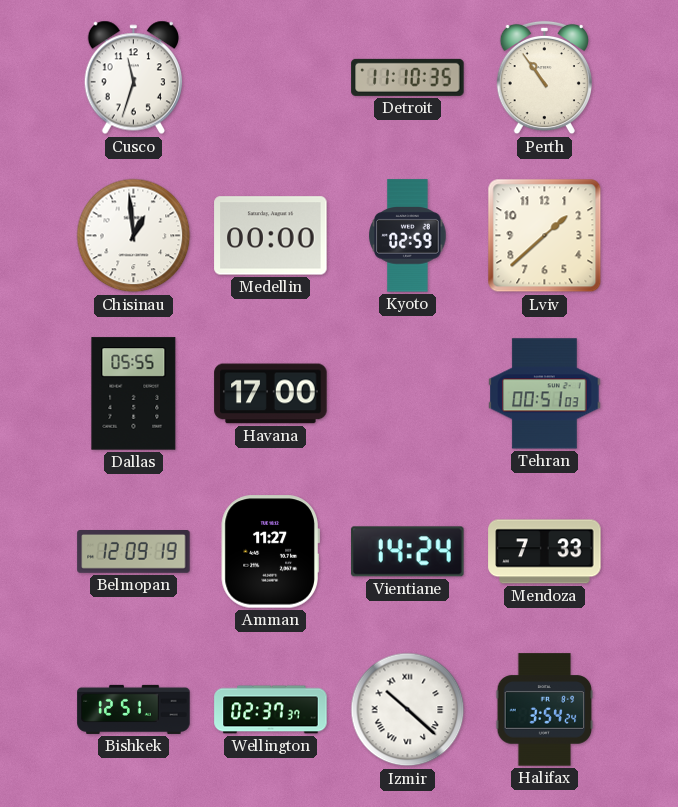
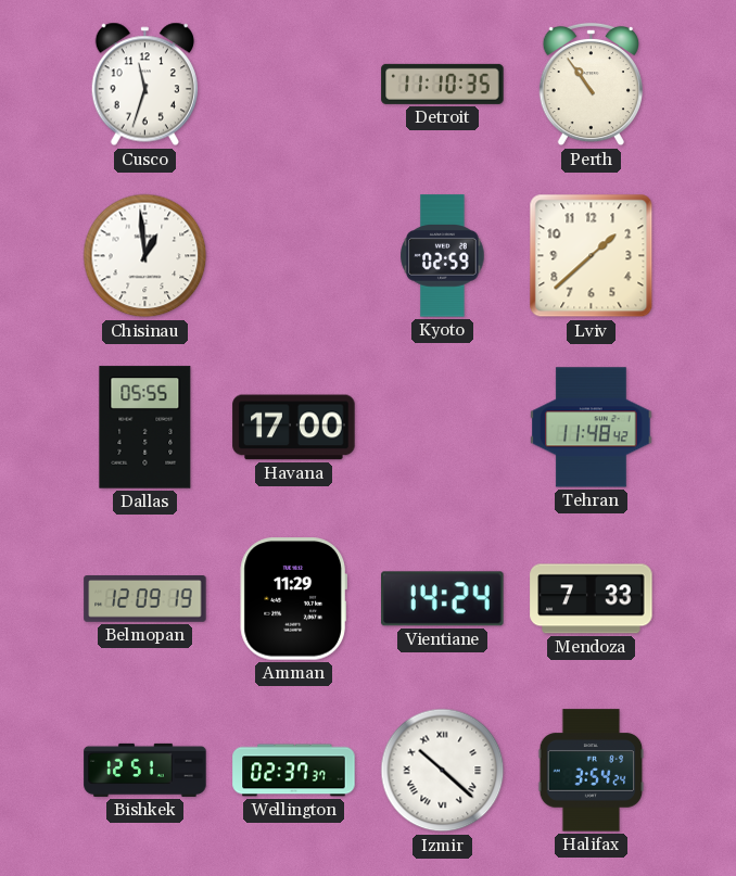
Medellin: 00:00 -> none (271, 236)
Tehran: 00:51 -> 11:48 (592, 428)
Amman: 11:27 -> 11:29 (293, 599)
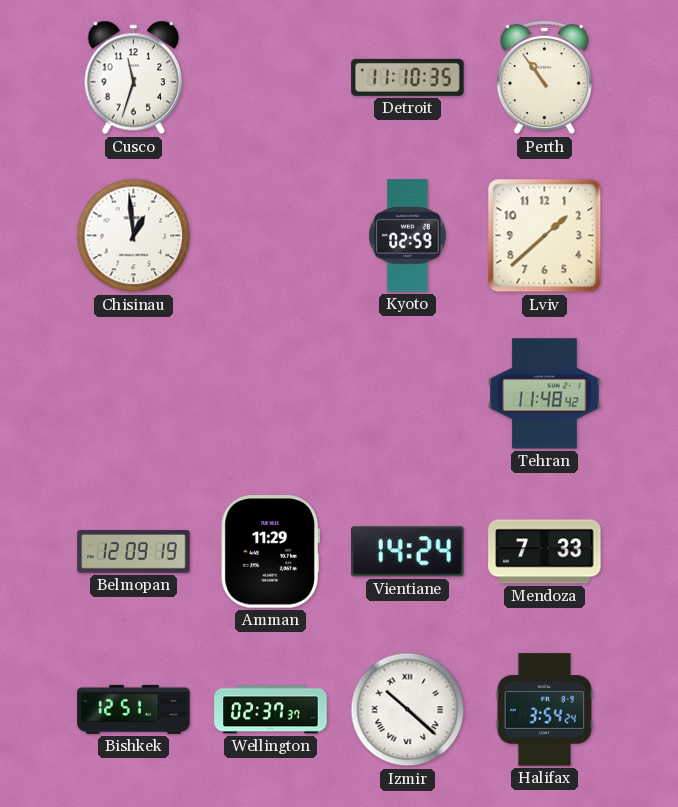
Dallas: 05:55 -> none (145, 428)
Havana: 17:00 -> none (294, 428)
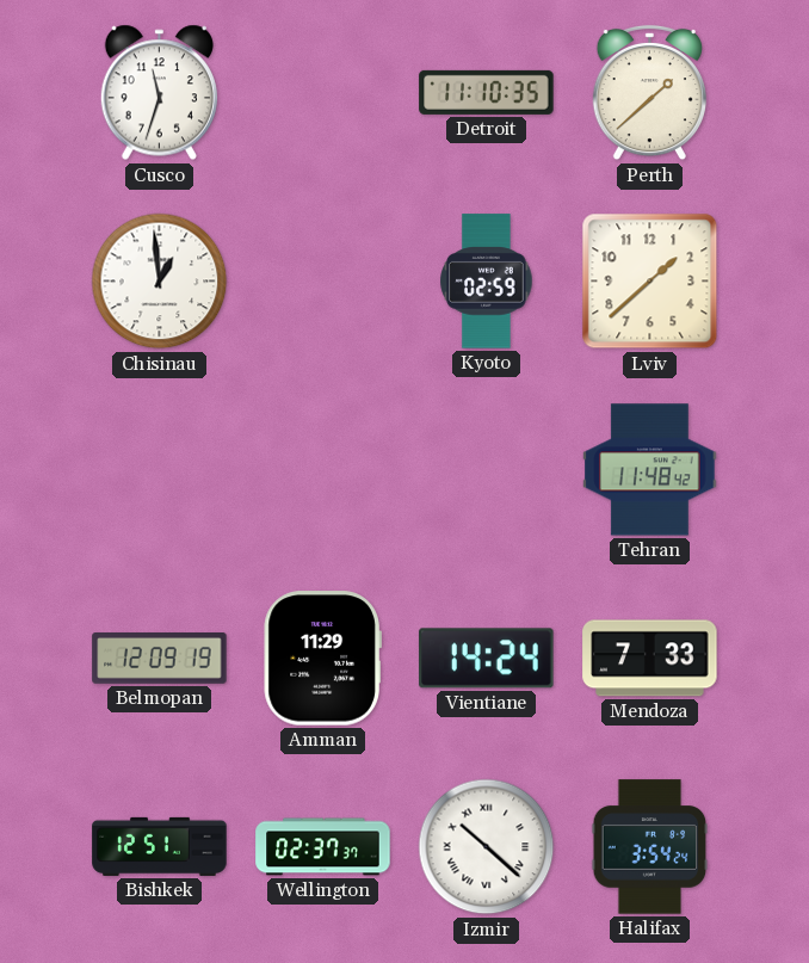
Perth: 10:54 -> 1:38 (649, 93)
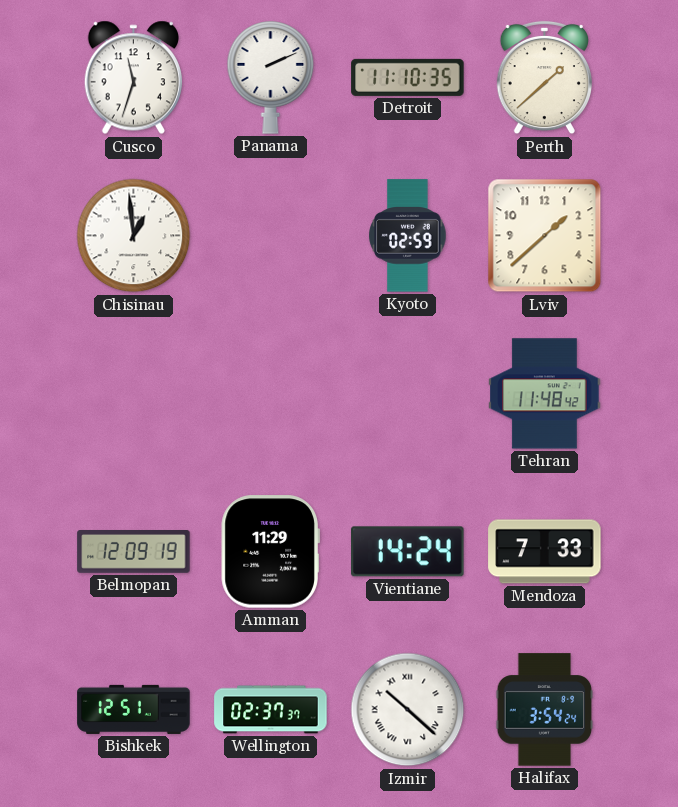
Panama: none -> 2:11 (271, 78)
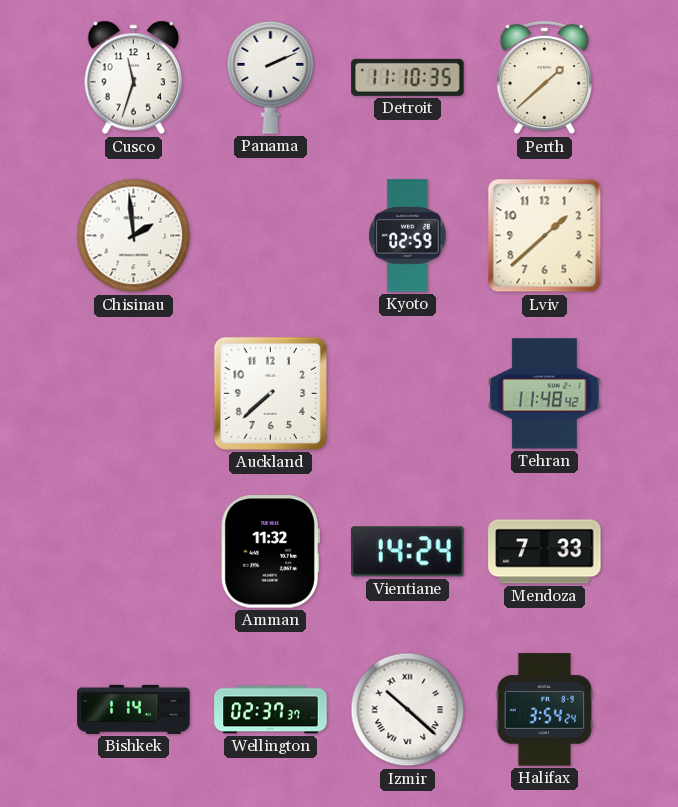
Chisinau: 12:59 -> 1:59 (134, 236)
Auckland: none -> 7:38 (270, 393)
Belmopan: 12:09 -> none (134, 552)
Amman: 11:29 -> 11:32 (270, 552)
Bishkek: 12:51 -> 1:14 (134, 709)
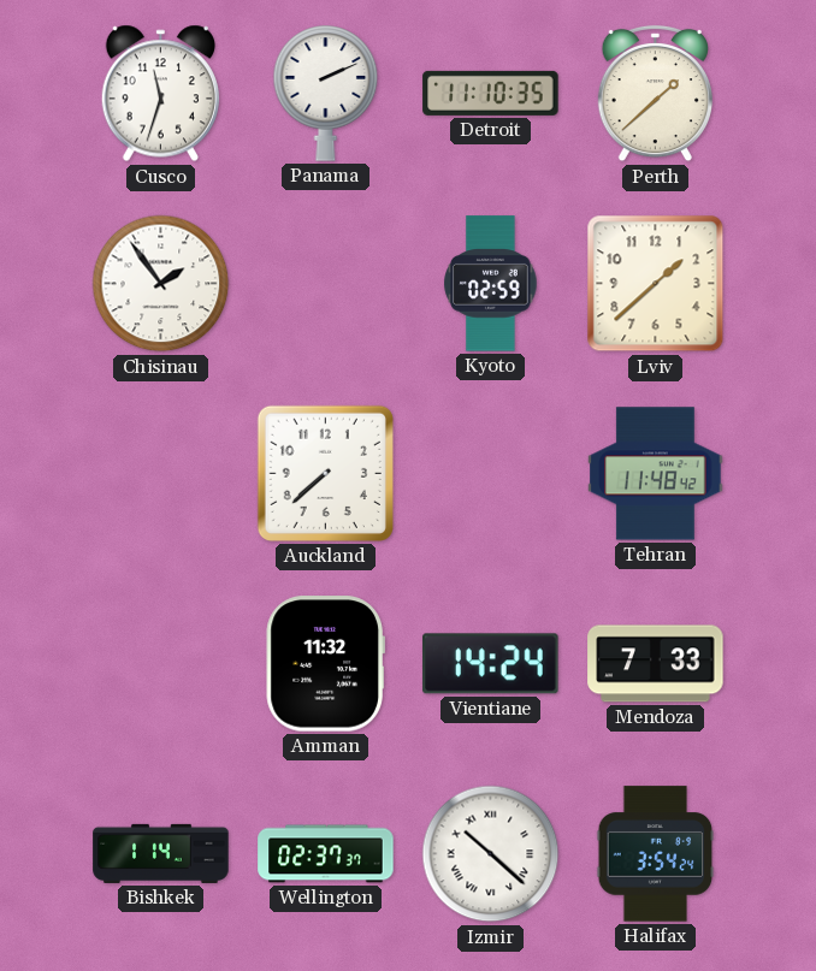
Chisinau: 1:59 -> 1:54 (161, 284)
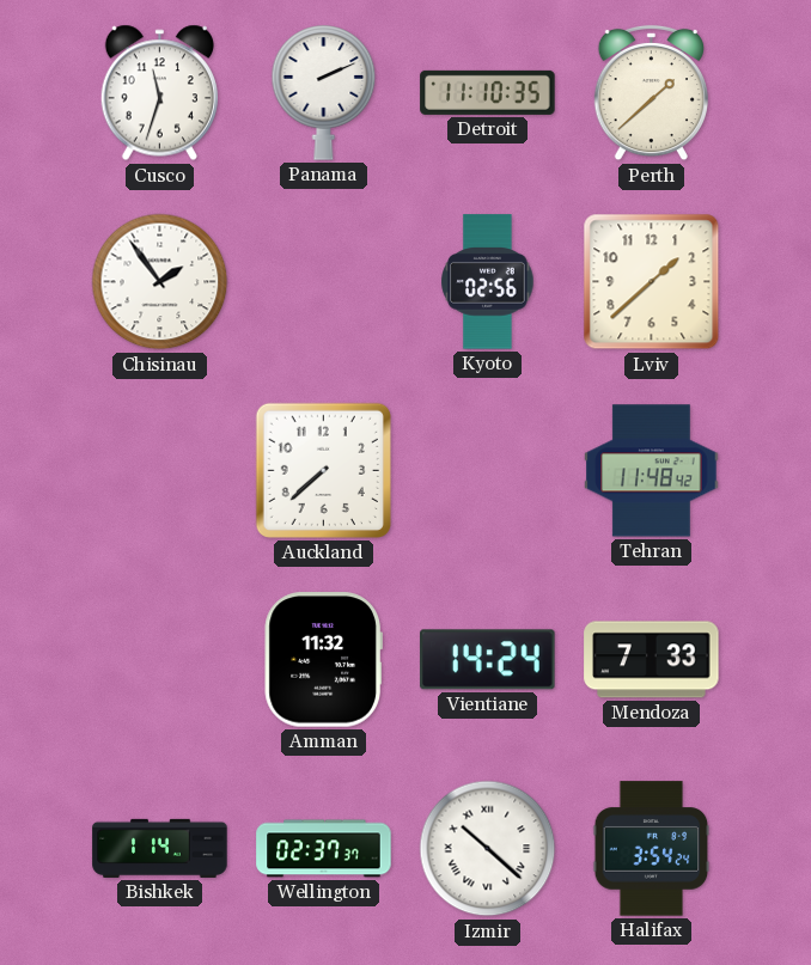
Kyoto: 02:59 -> 02:56 (488, 282)
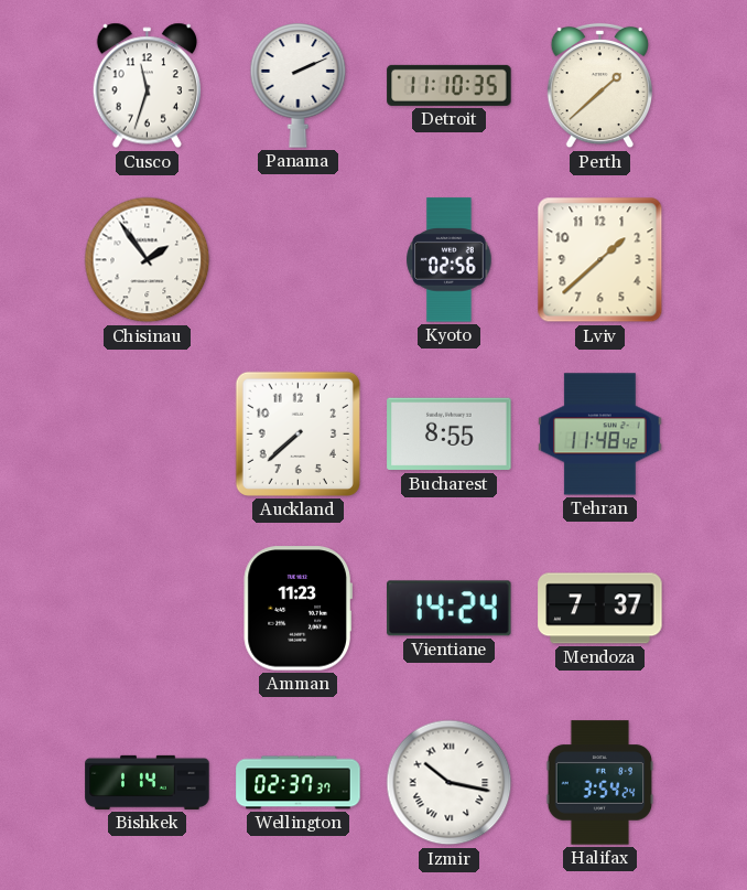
Bucharest: none -> 8:55 (450, 435)
Amman: 11:32 -> 11:23 (297, 609)
Mendoza: 7:33 -> 7:37 (600, 609)
Izmir: 10:22 -> 10:17 (450, 783)
